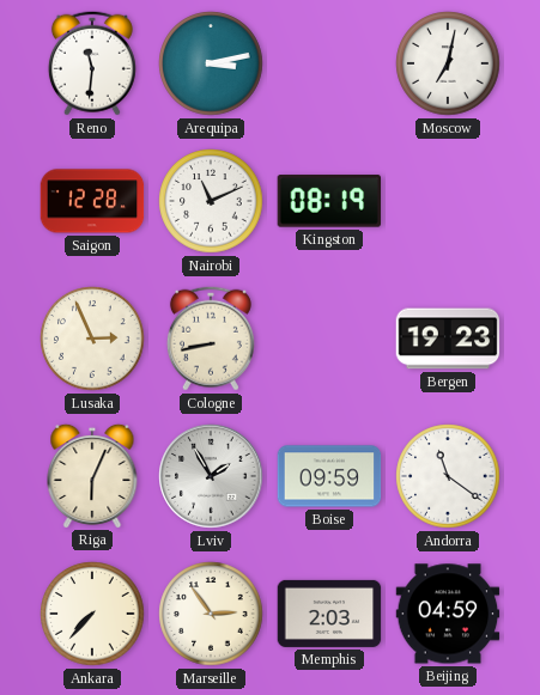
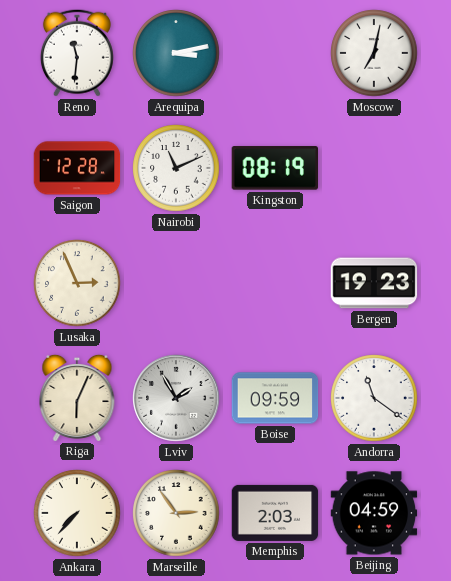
Cologne: 8:43 -> none (211, 339)
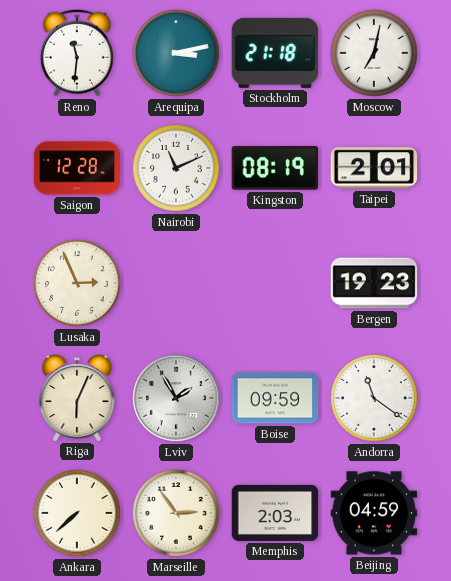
Stockholm: none -> 21:18 (275, 53)
Taipei: none -> 2:01 (374, 168)
Ankara: 7:37 -> 7:38 (77, 513)
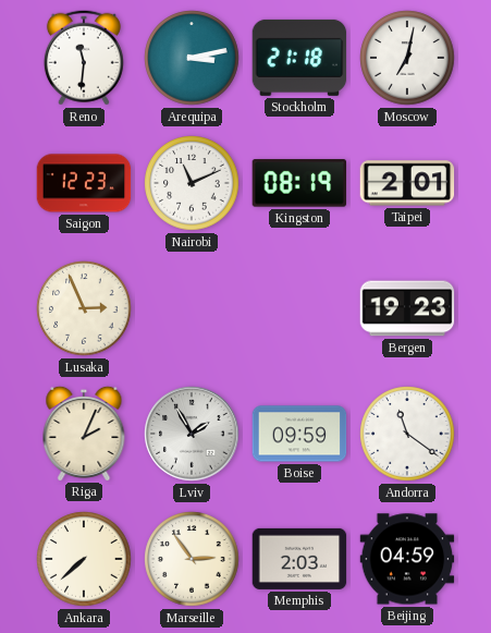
Saigon: 12:28 -> 12:23 (84, 183)
Riga: 6:04 -> 2:04 (84, 433)
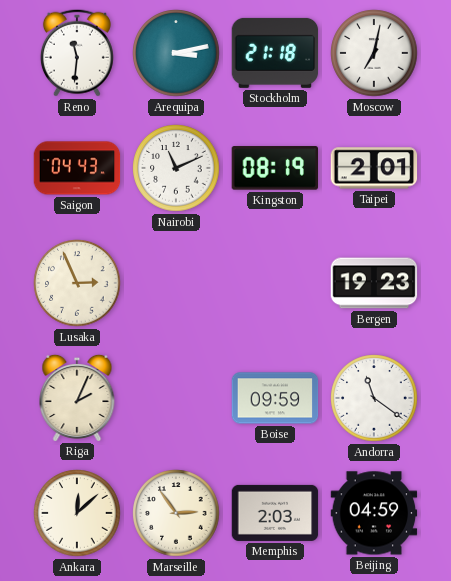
Saigon: 12:23 -> 04:43 (77, 168)
Lviv: 1:55 -> none (192, 434)
Ankara: 7:38 -> 12:08 (77, 513)
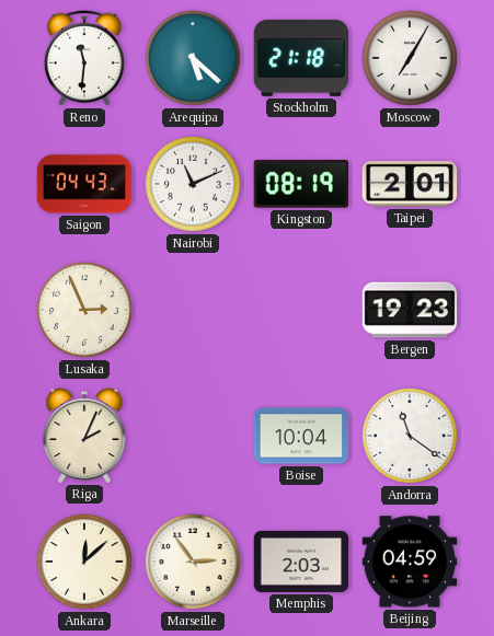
Arequipa: 3:13 -> 5:22 (193, 58)
Moscow: 7:02 -> 7:05 (410, 58)
Boise: 09:59 -> 10:04 (301, 436)
